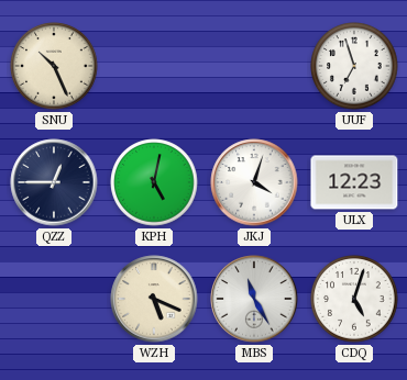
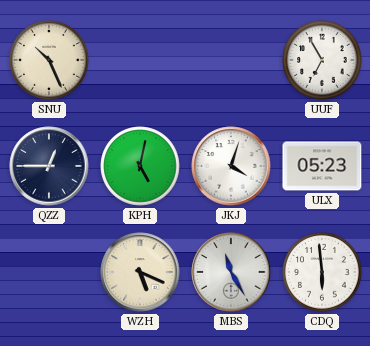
UUF: 6:57 -> 6:55 (322, 60)
ULX: 12:23 -> 05:23 (322, 166)
CDQ: 5:03 -> 5:59 (322, 272)
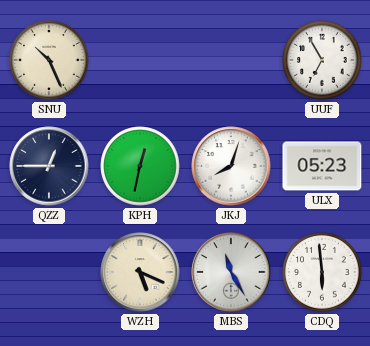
KPH: 5:02 -> 12:32 (140, 166)
JKJ: 4:03 -> 8:03 (231, 166)
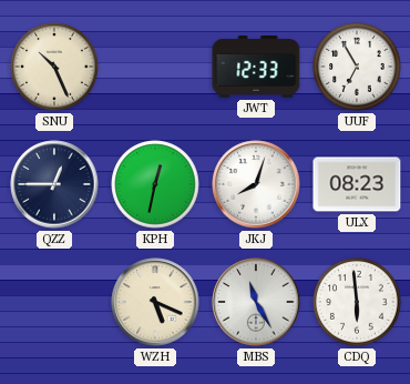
JWT: none -> 12:33 (256, 68)
ULX: 05:23 -> 08:23 (357, 184)
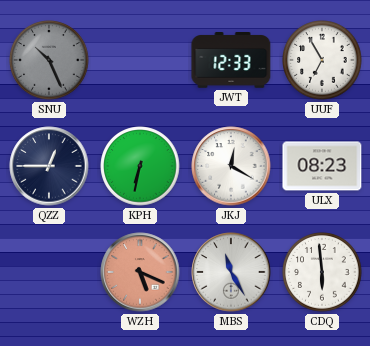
SNU dial: cream -> grey (49, 60)
KPH: 12:32 -> 6:32 (140, 166)
JKJ: 8:03 -> 12:20 (231, 166)
WZH dial: cream -> salmon (140, 272)
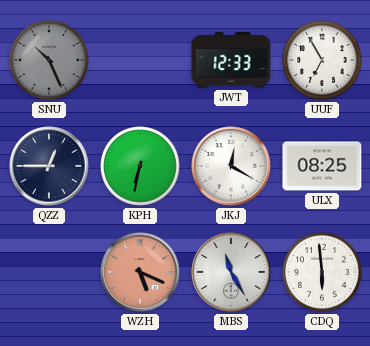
ULX: 08:23 -> 08:25 (322, 166)
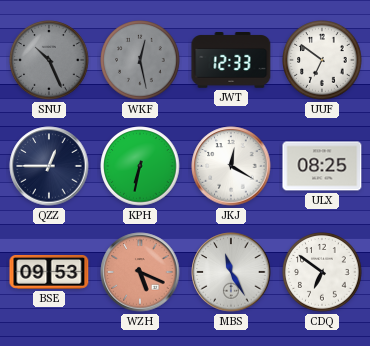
WKF: none -> 12:28 (140, 60)
UUF: 6:55 -> 6:51 (322, 60)
BSE: none -> 09:53 (49, 272)
CDQ: 5:59 -> 6:51 (322, 272)
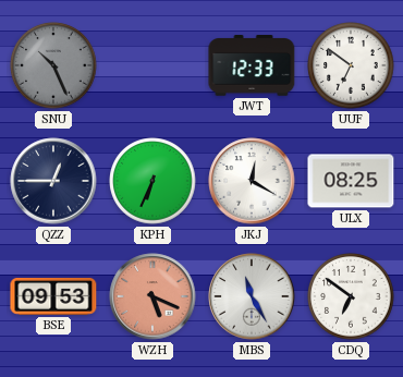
WKF: 12:28 -> none (140, 60)
KPH: 6:32 -> 6:34 (152, 181)
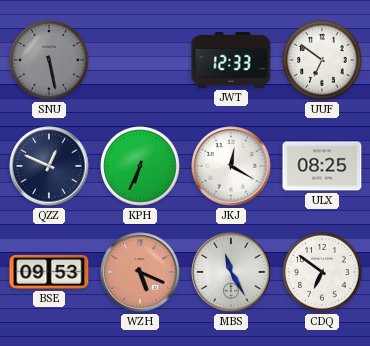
SNU: 10:26 -> 5:28 (49, 60)
QZZ: 12:45 -> 12:49 (49, 166)
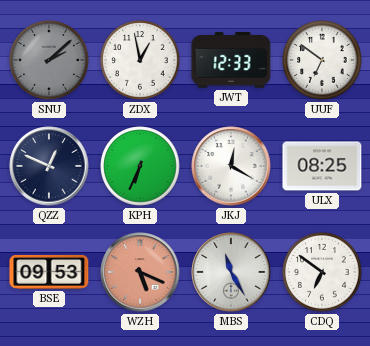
SNU: 5:28 -> 2:08 (49, 60)
ZDX: none -> 12:58 (140, 60)
